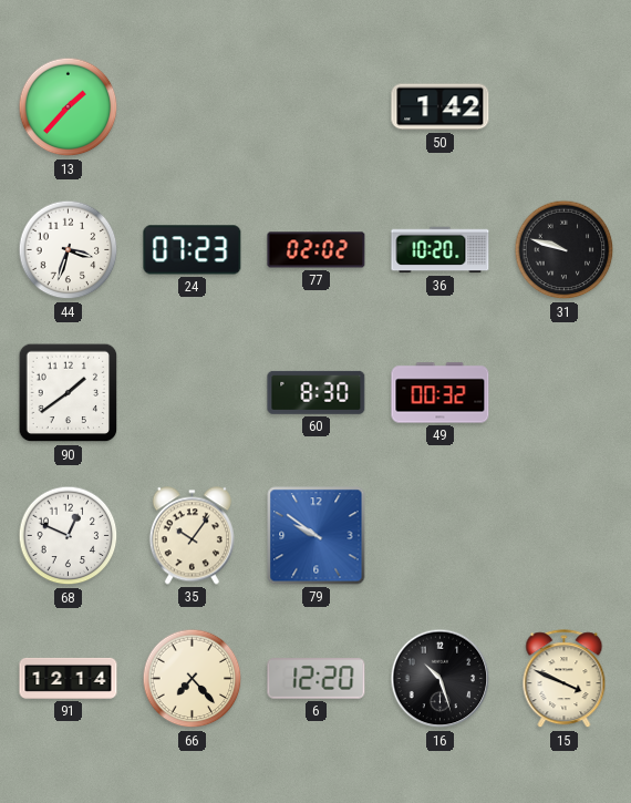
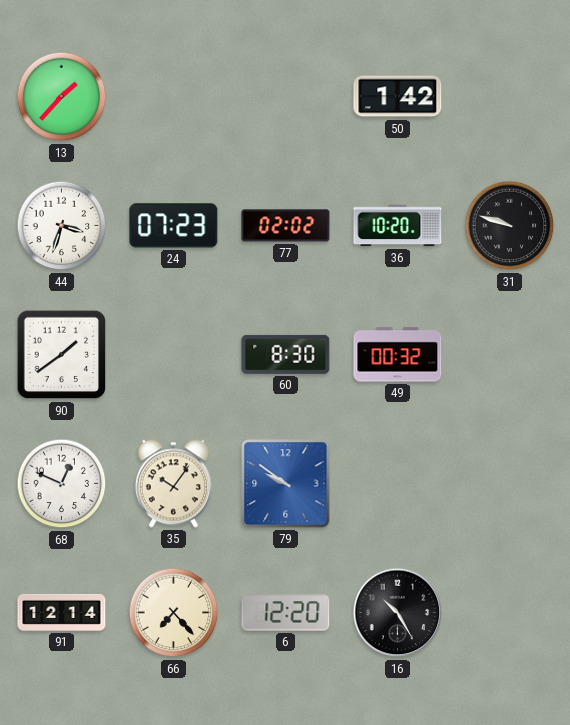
16: 10:27 -> 10:25 (398, 613)
15: 3:49 -> none (565, 679)
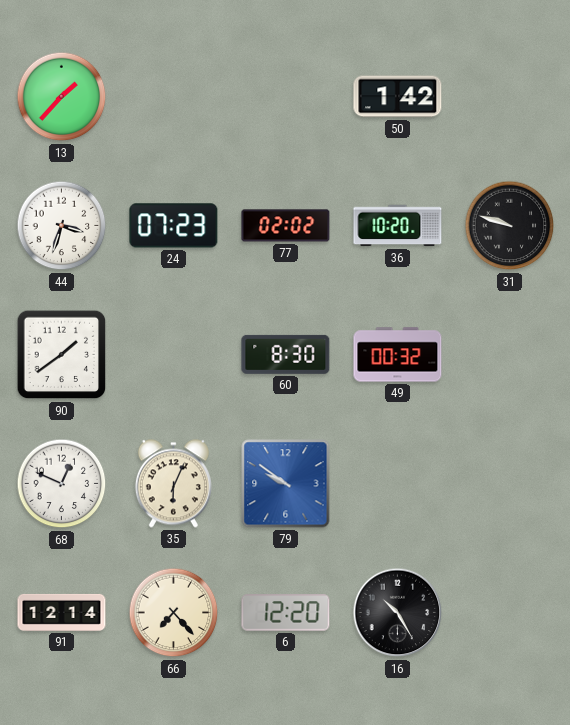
35: 10:06 -> 6:04 (173, 484)
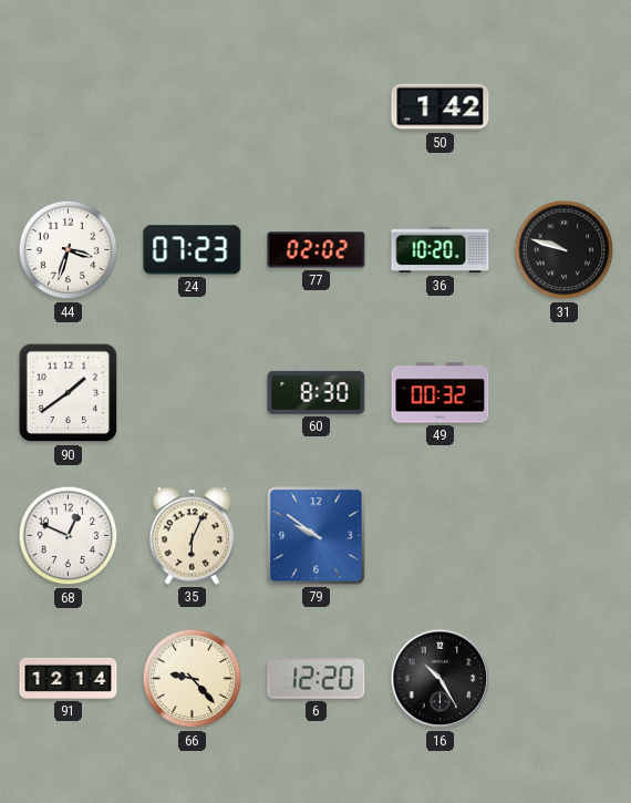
13: 1:37 -> none (62, 97)
66: 7:23 -> 9:23 (193, 679)
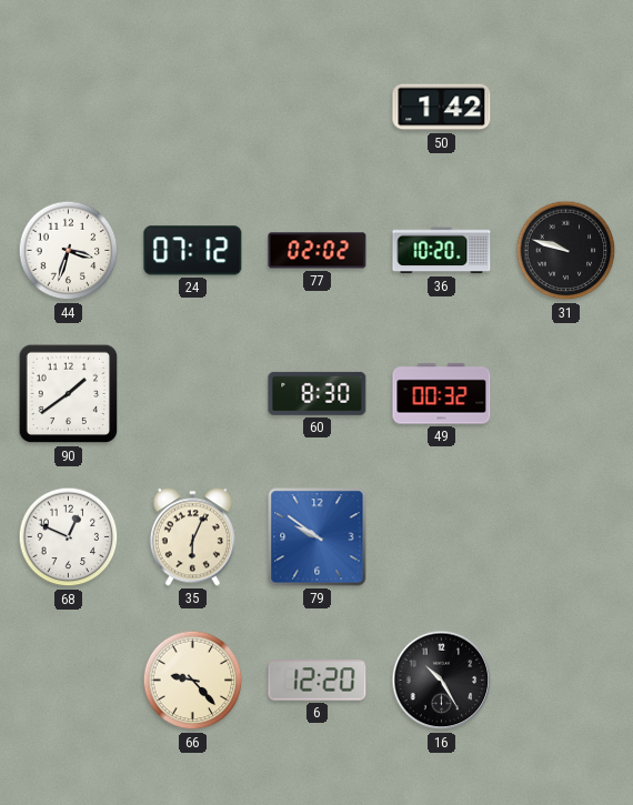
24: 07:23 -> 07:12 (193, 251)
91: 12:14 -> none (69, 678)
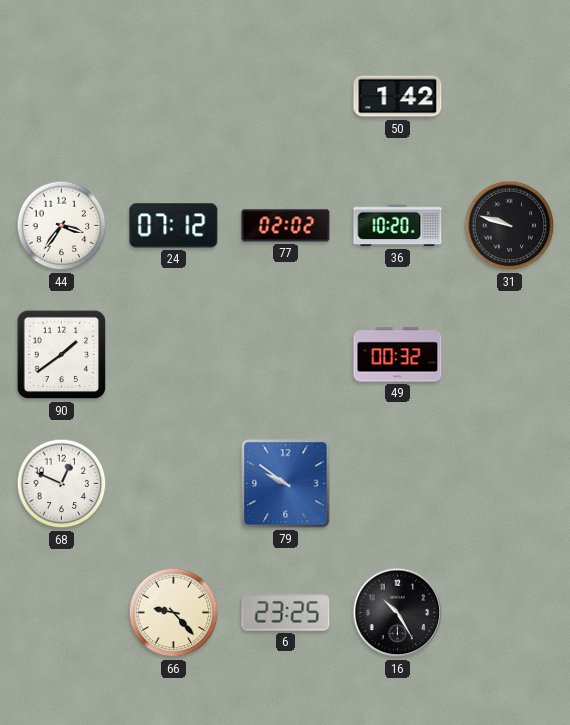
44: 3:33 -> 3:36 (62, 226)
60: 8:30 -> none (318, 393)
35: 6:04 -> none (192, 537)
6: 12:20 -> 23:25 (286, 613)
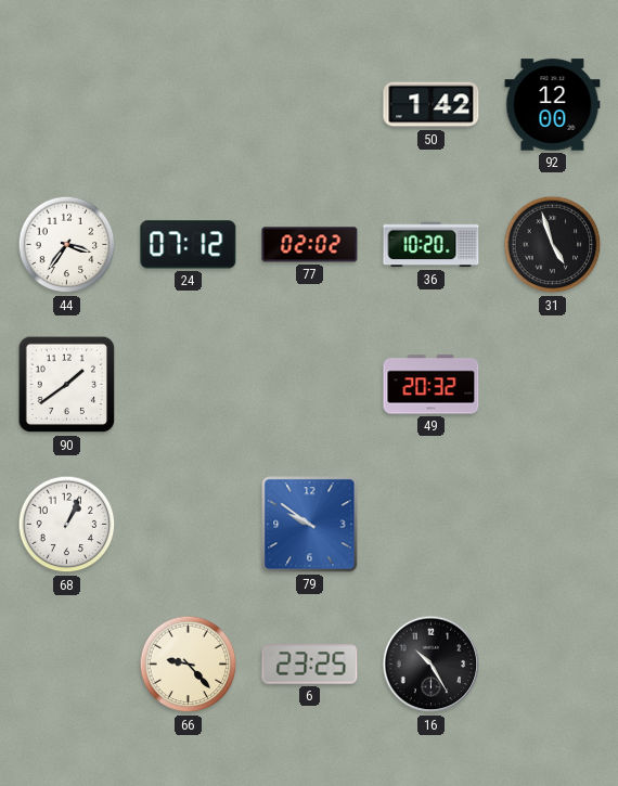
92: none -> 12:00 (553, 105)
31: 9:48 -> 4:57 (553, 245)
49: 00:32 -> 20:32 (432, 385)
68: 12:49 -> 1:04 (67, 525)
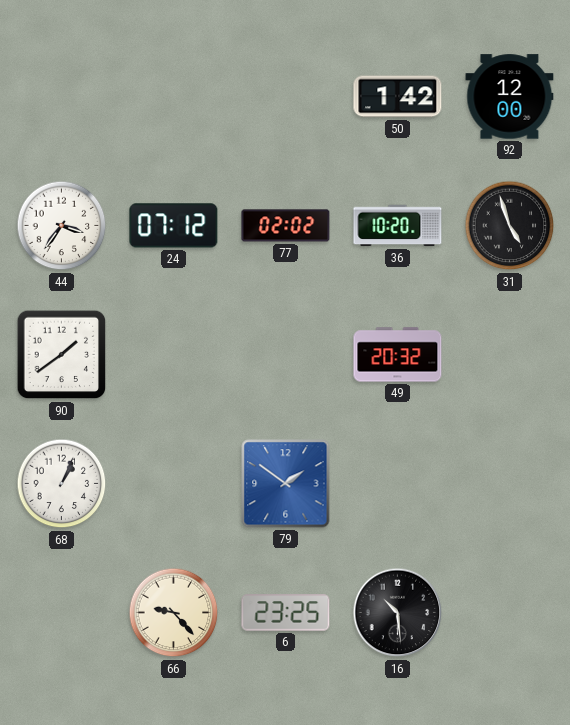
79: 9:51 -> 1:51 (286, 484)
16: 10:25 -> 10:29 (398, 613)
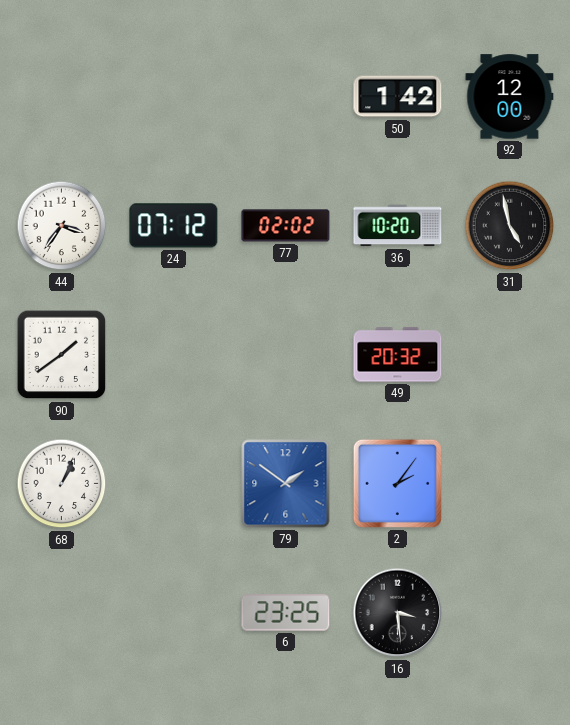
31: 4:57 -> 4:58 (510, 226)
2: none -> 2:06 (397, 483)
66: 9:23 -> none (174, 613)
16: 10:29 -> 3:29 (398, 613)
